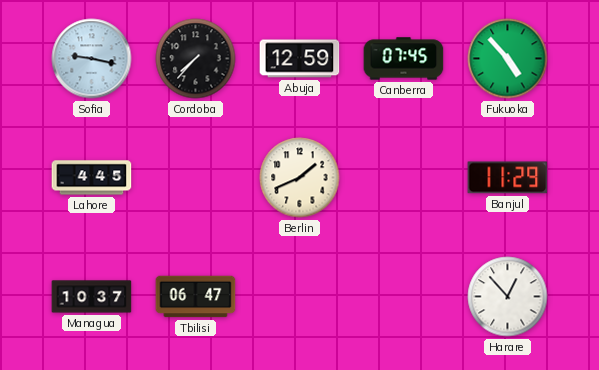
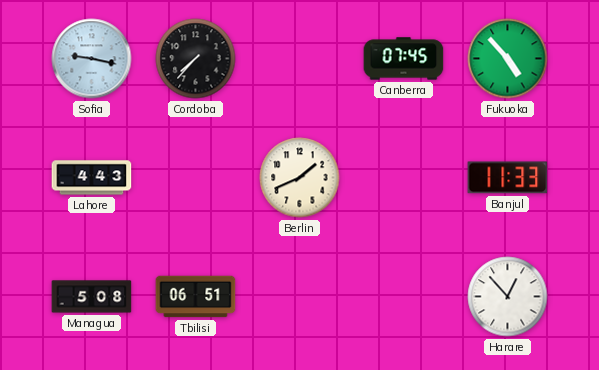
Abuja: 12:59 -> none (300, 59)
Lahore: 4:45 -> 4:43 (92, 178)
Banjul: 11:29 -> 11:33 (508, 178)
Managua: 10:37 -> 5:08 (92, 297)
Tbilisi: 06:47 -> 06:51 (196, 297)
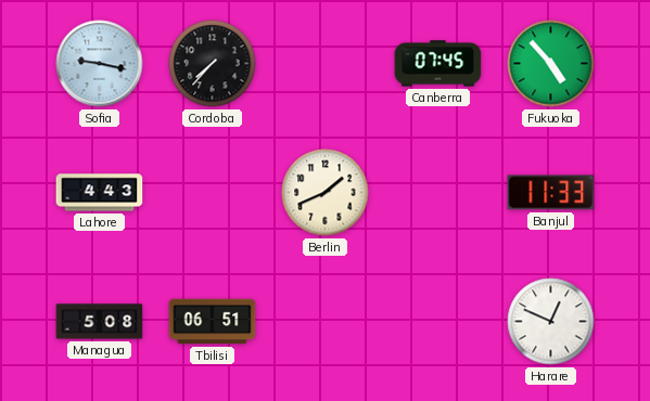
Harare: 12:53 -> 12:49 (551, 322)
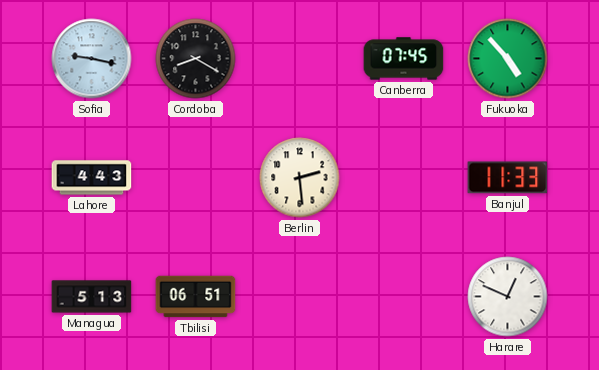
Cordoba: 7:37 -> 8:20 (196, 59)
Berlin: 1:41 -> 2:29 (300, 178)
Managua: 5:08 -> 5:13 (92, 297)
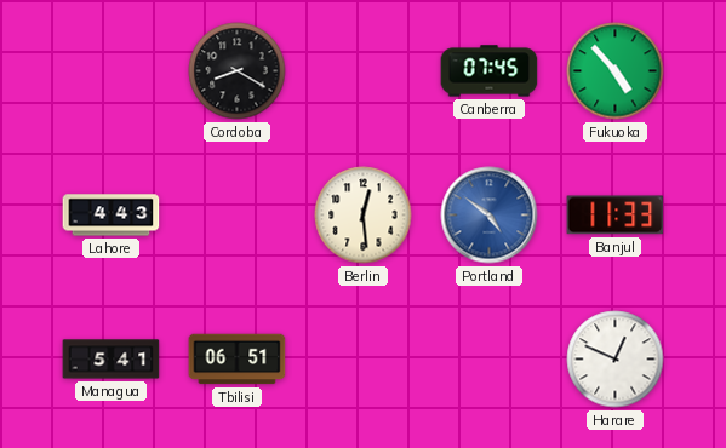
Sofia: 9:17 -> none (92, 59)
Berlin: 2:29 -> 12:29 (364, 216)
Portland: none -> 4:51 (490, 216)
Managua: 5:13 -> 5:41 (112, 360)
